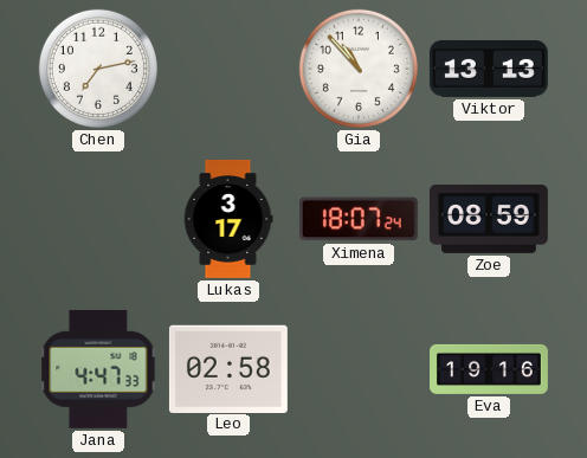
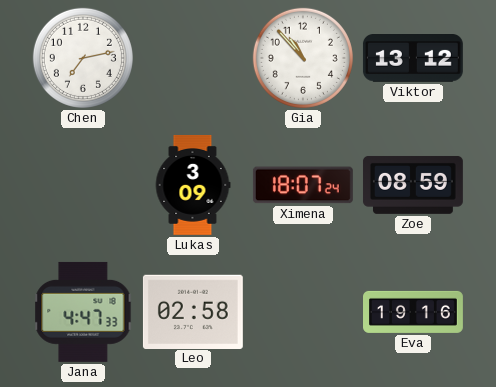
Viktor: 13:13 -> 13:12 (413, 59)
Lukas: 3:17 -> 3:09 (193, 185)
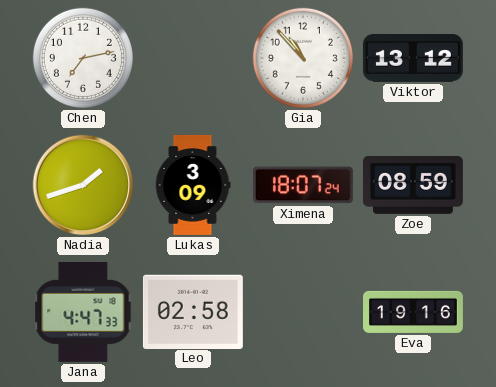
Nadia: none -> 1:42 (83, 185)
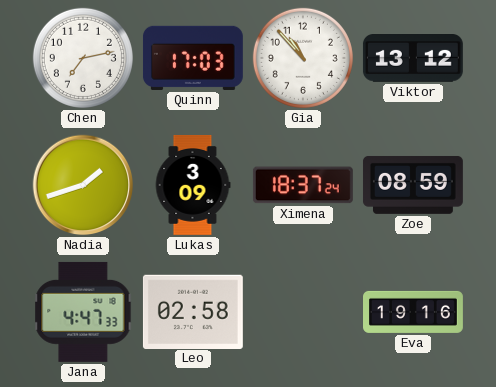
Quinn: none -> 17:03 (193, 58)
Ximena: 18:07 -> 18:37 (303, 185)
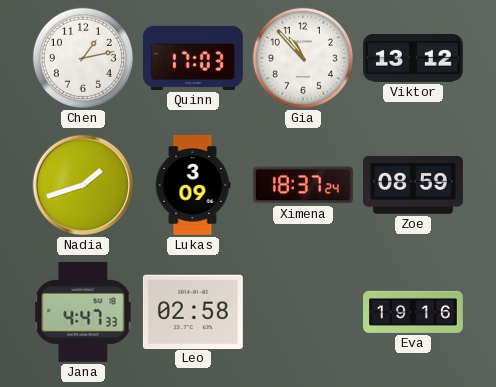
Chen: 7:13 -> 1:13 (83, 58)
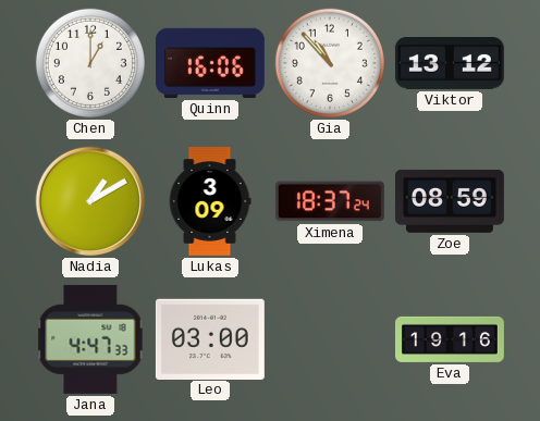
Chen: 1:13 -> 1:00 (90, 63)
Quinn: 17:03 -> 16:06 (210, 63)
Nadia: 1:42 -> 1:10 (90, 201)
Leo: 02:58 -> 03:00 (210, 338)
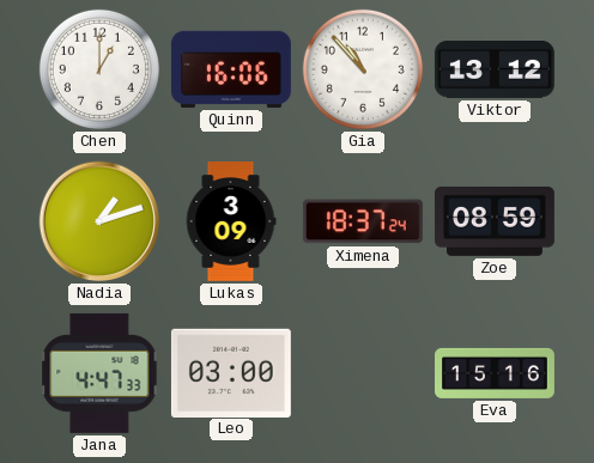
Nadia: 1:10 -> 1:12 (99, 221)
Eva: 19:16 -> 15:16 (496, 373)
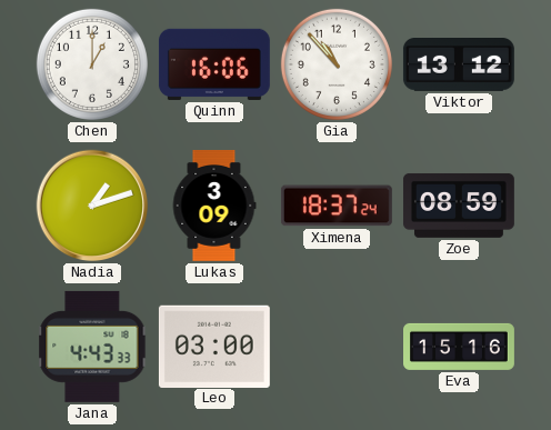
Jana: 4:47 -> 4:43 (92, 347)
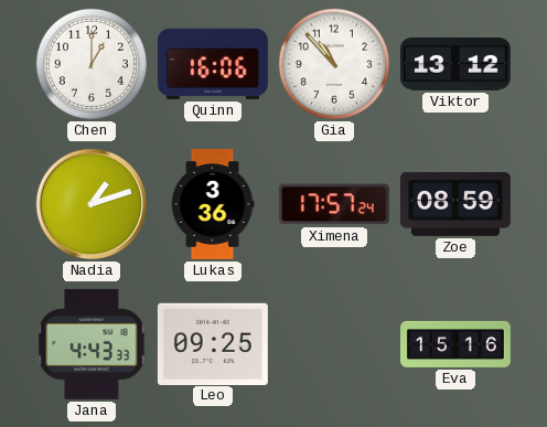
Lukas: 3:09 -> 3:36 (213, 204)
Ximena: 18:37 -> 17:57 (334, 204)
Leo: 03:00 -> 09:25 (213, 343)
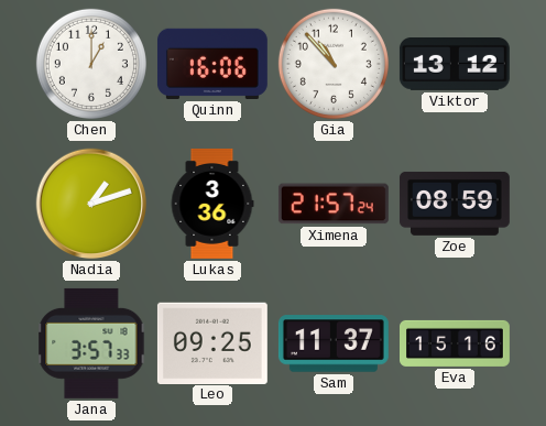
Ximena: 17:57 -> 21:57 (334, 204)
Jana: 4:43 -> 3:57 (91, 343)
Sam: none -> 11:37 (334, 343)
